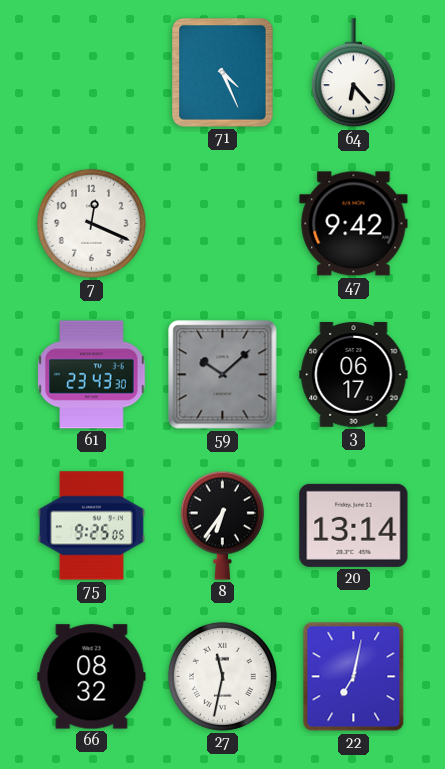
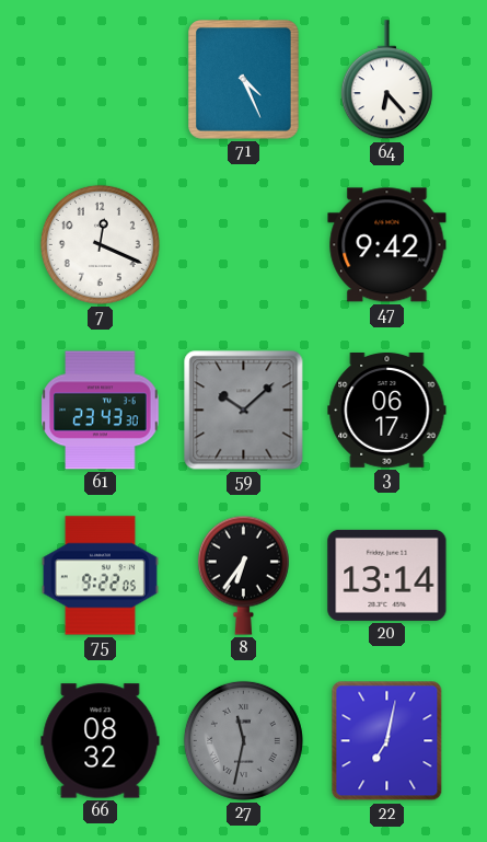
75: 9:25 -> 9:22 (100, 576)
27 dial: white -> grey (243, 740)
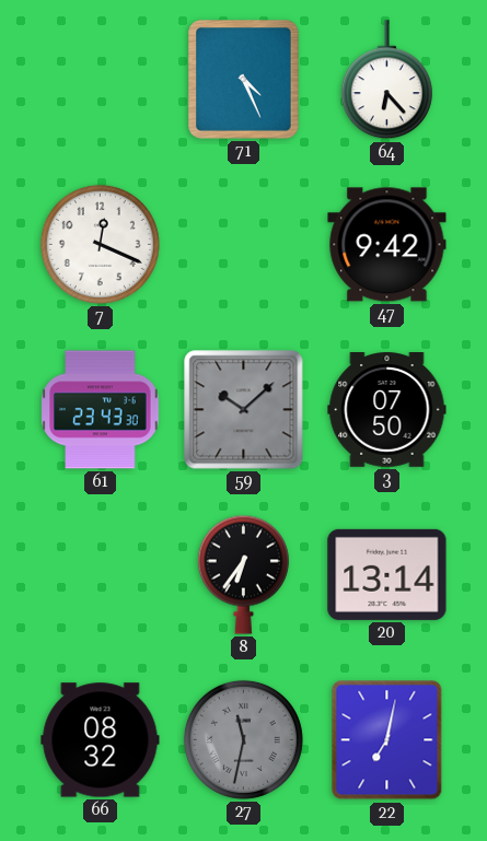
3: 06:17 -> 07:50 (387, 410)
75: 9:22 -> none (100, 576)
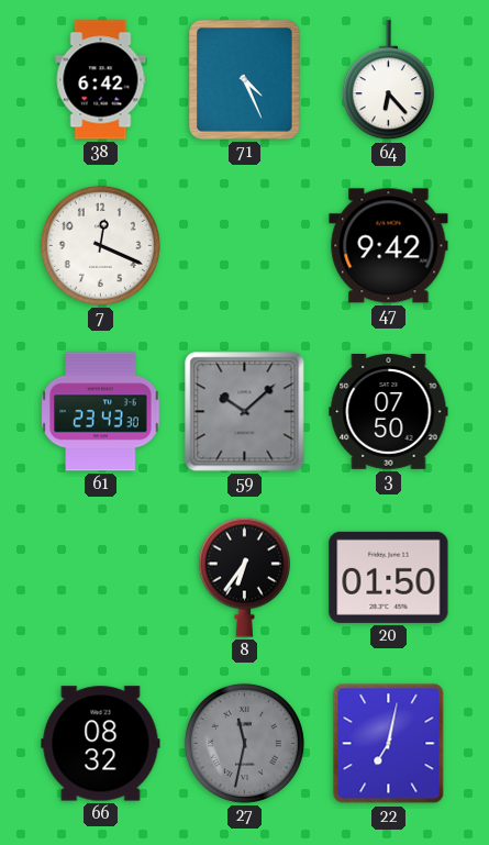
38: none -> 6:42 (101, 80)
20: 13:14 -> 01:50 (389, 577)
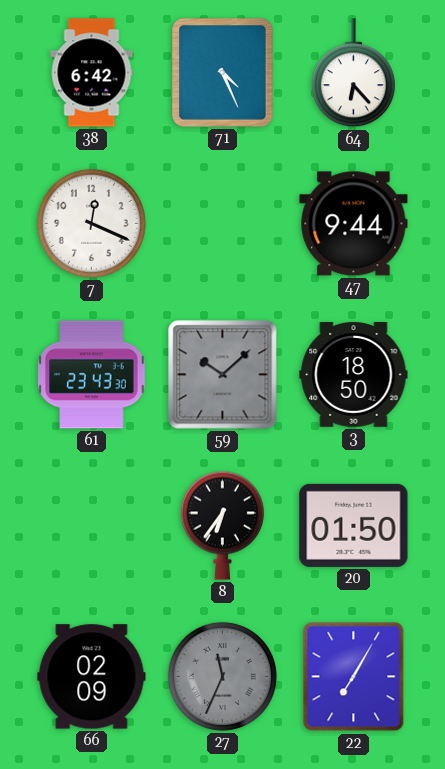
47: 9:42 -> 9:44 (354, 224)
3: 07:50 -> 18:50 (354, 375)
66: 08:32 -> 02:09 (92, 677)
27: 11:32 -> 11:34 (222, 676)
22: 7:02 -> 7:05 (354, 677)
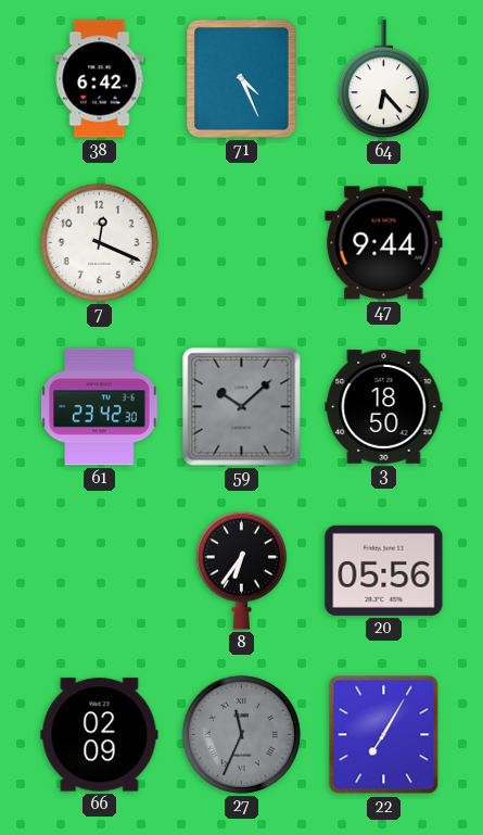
61: 23:43 -> 23:42 (100, 407)
20: 01:50 -> 05:56 (384, 570)
